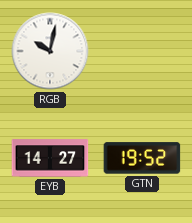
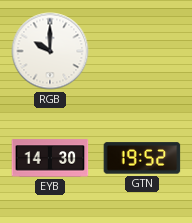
RGB: 10:02 -> 10:00 (50, 51)
EYB: 14:27 -> 14:30 (50, 158)
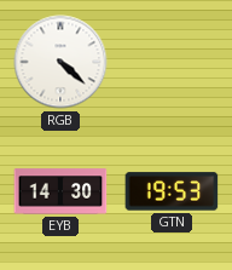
RGB: 10:00 -> 4:22 (60, 62)
GTN: 19:52 -> 19:53 (172, 191)
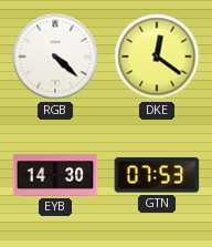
DKE: none -> 12:21 (157, 56)
GTN: 19:53 -> 07:53 (157, 175)
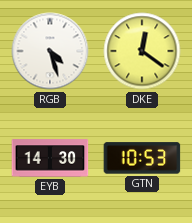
RGB: 4:22 -> 4:27 (50, 51)
GTN: 07:53 -> 10:53 (142, 158)
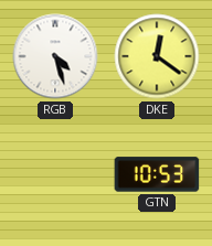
EYB: 14:30 -> none (50, 158)
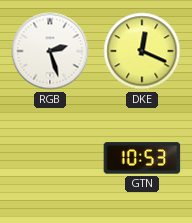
RGB: 4:27 -> 2:27 (50, 51)
DKE: 12:21 -> 12:19 (142, 51)
